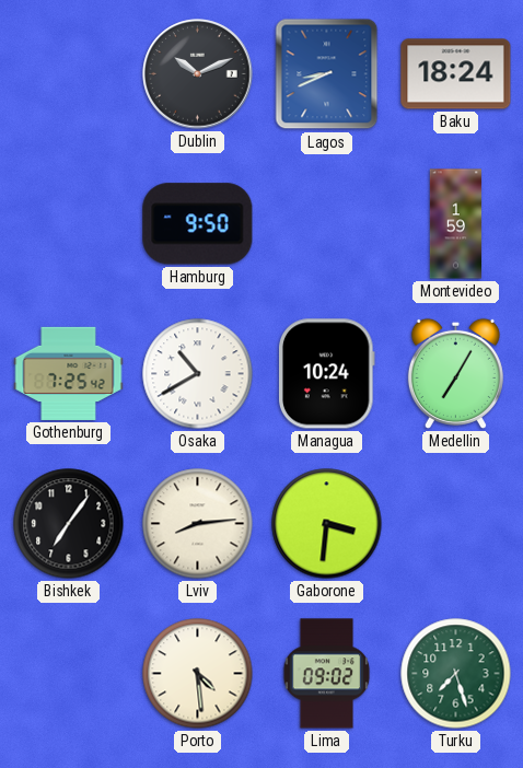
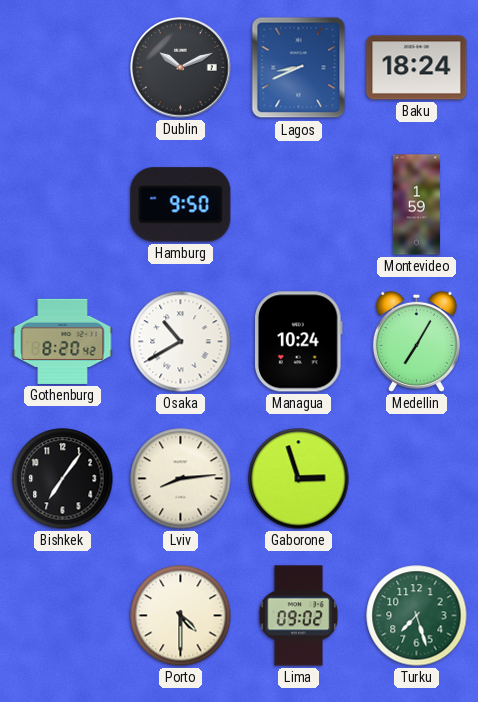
Gothenburg: 7:25 -> 8:20 (63, 341)
Gaborone: 3:31 -> 2:57 (299, 479)
Porto: 4:29 -> 4:30 (181, 616)
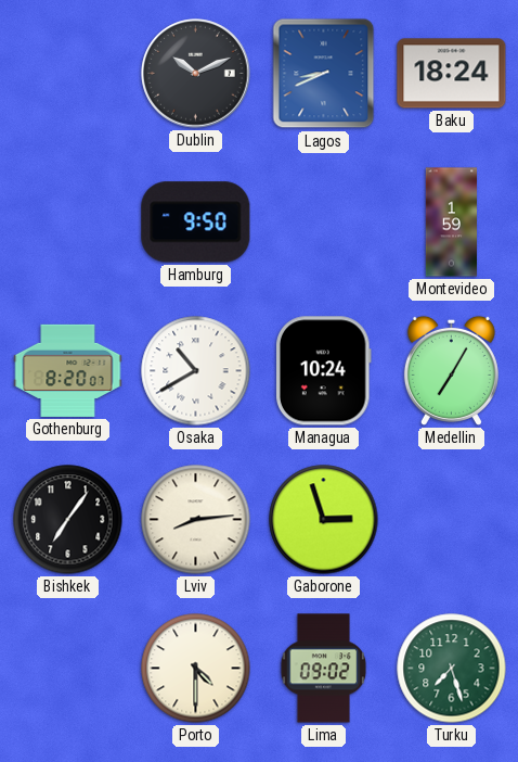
Gothenburg: 8:20:42 -> 8:20:07 (68, 370)
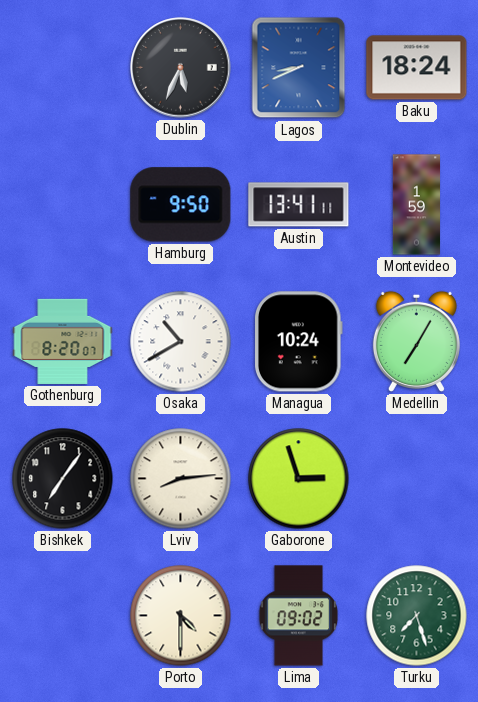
Dublin: 10:11 -> 5:34 (181, 68)
Austin: none -> 13:41 (299, 205)
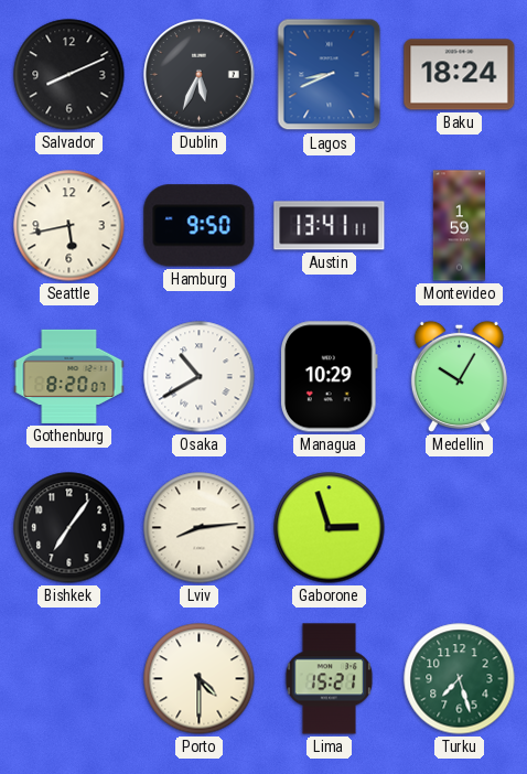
Salvador: none -> 8:11 (69, 75)
Seattle: none -> 5:43 (69, 226)
Managua: 10:24 -> 10:29 (330, 377)
Medellin: 7:05 -> 10:05 (459, 376)
Lima: 09:02 -> 15:21 (330, 679)
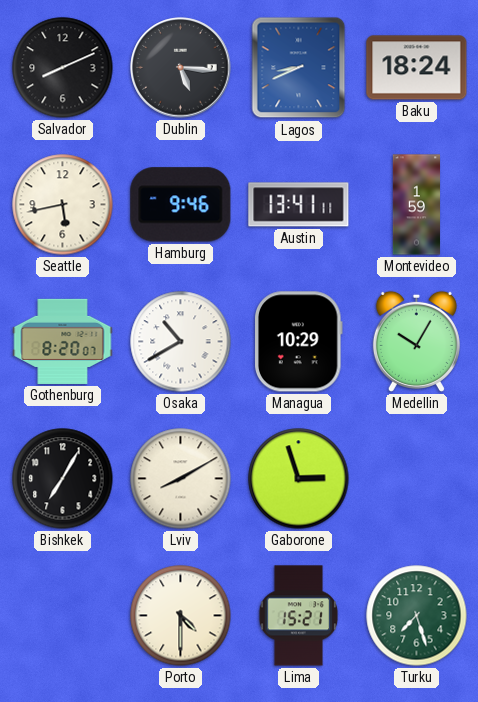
Dublin: 5:34 -> 5:16 (181, 68)
Hamburg: 9:50 -> 9:46 (181, 205)
Bishkek: 7:06 -> 7:05 (63, 479)
Lviv: 8:14 -> 8:10 (181, 479)
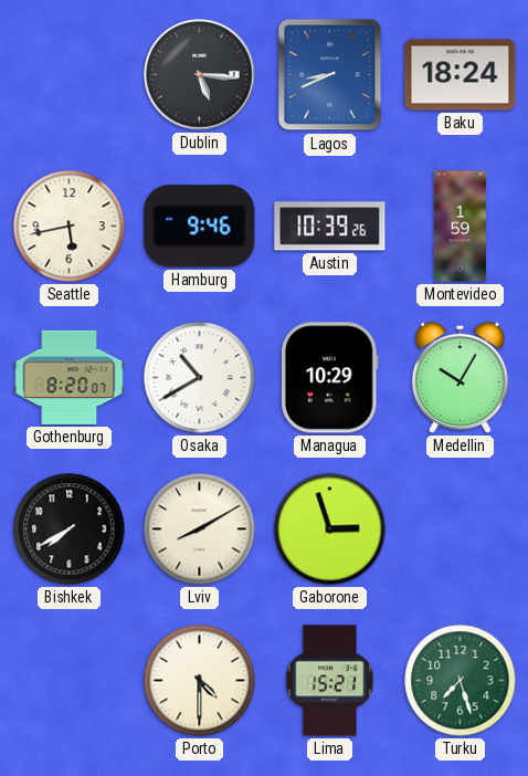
Salvador: 8:11 -> none (63, 68)
Austin: 13:41 -> 10:39 (330, 227)
Bishkek: 7:05 -> 7:40 (70, 529)
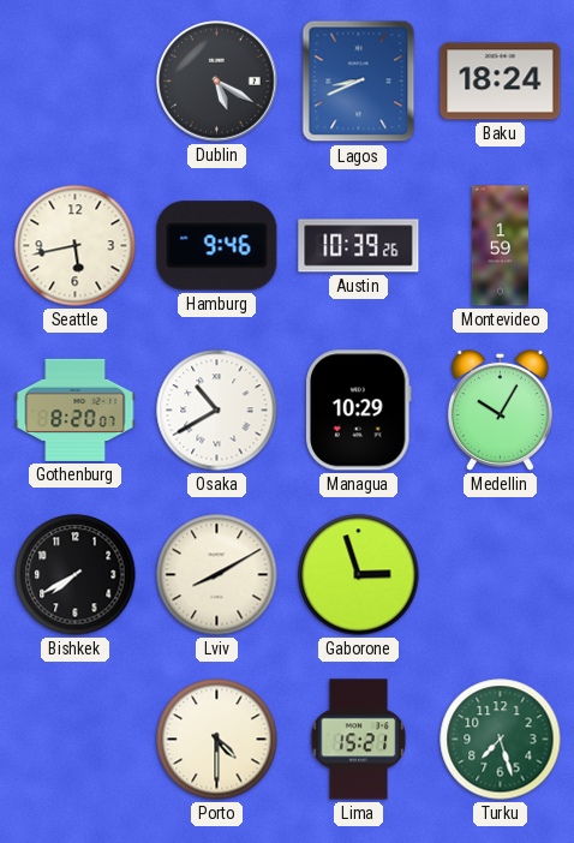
Dublin: 5:16 -> 5:20 (217, 82)
